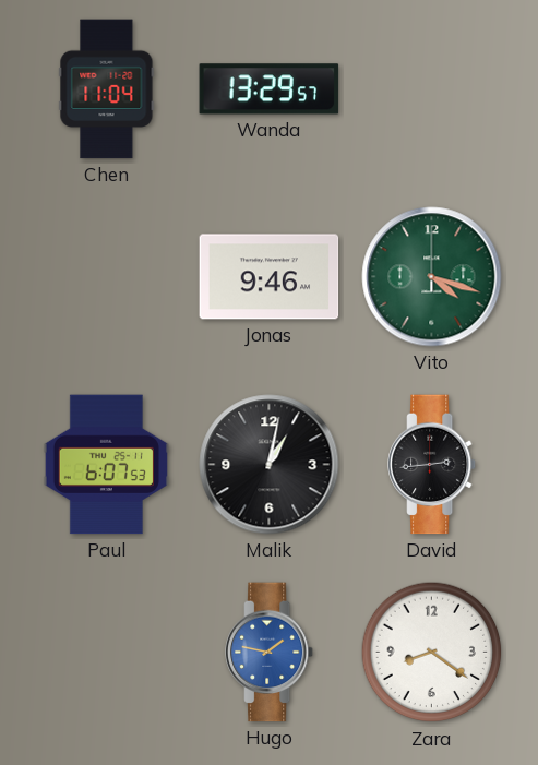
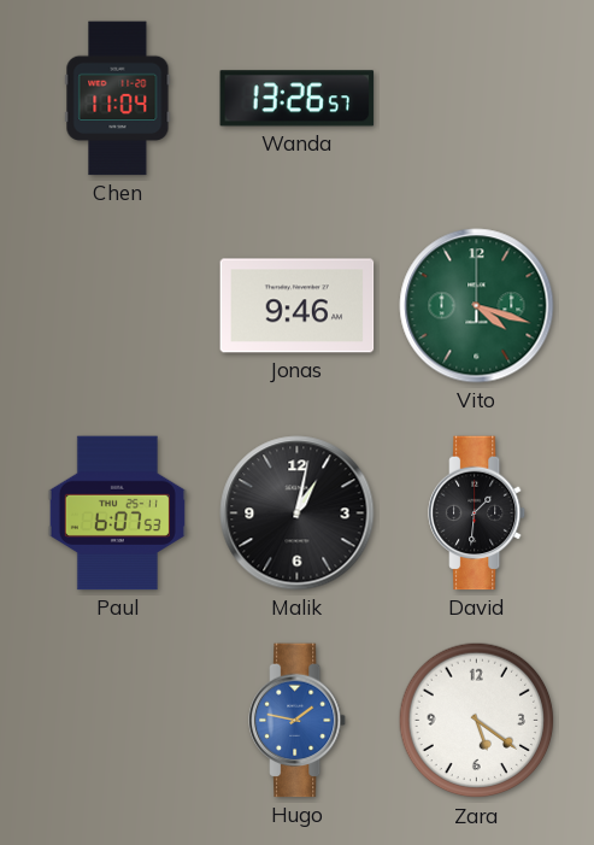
Wanda: 13:29 -> 13:26 (298, 99)
David: 2:44 -> 1:31 (478, 514)
Zara: 8:21 -> 5:21 (477, 721)
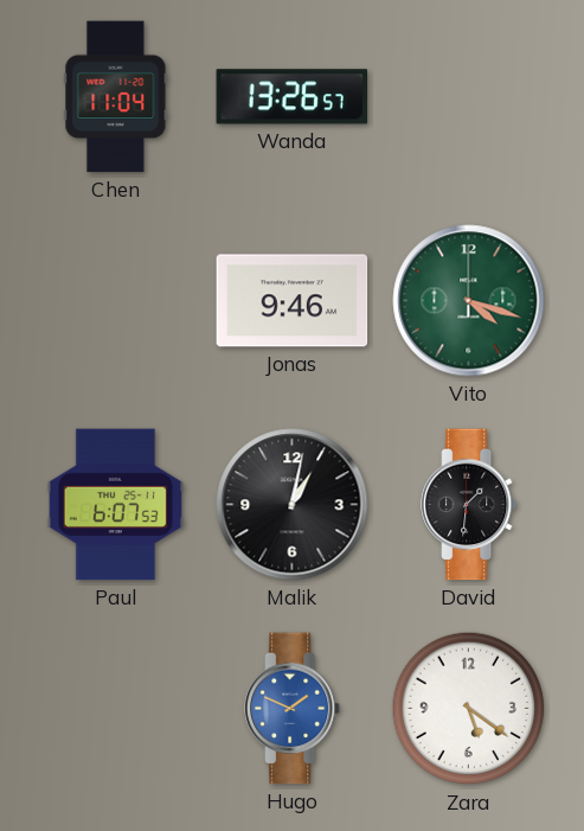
Hugo: 1:47 -> 1:49 (294, 709)
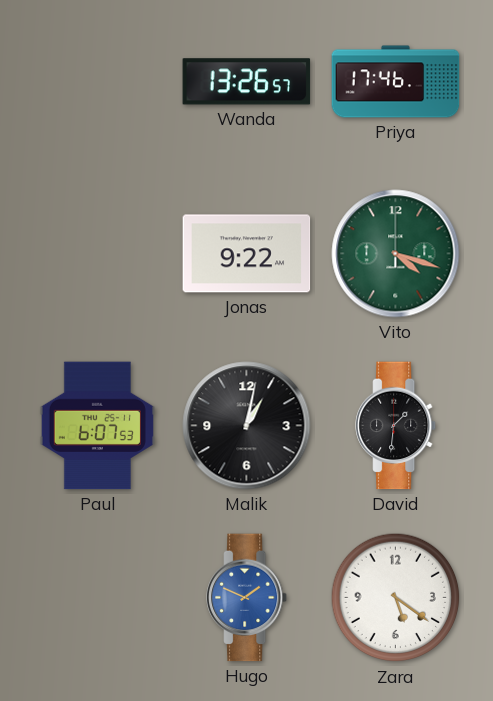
Chen: 11:04 -> none (116, 97)
Priya: none -> 17:46 (396, 82)
Jonas: 9:46 -> 9:22 (247, 254)
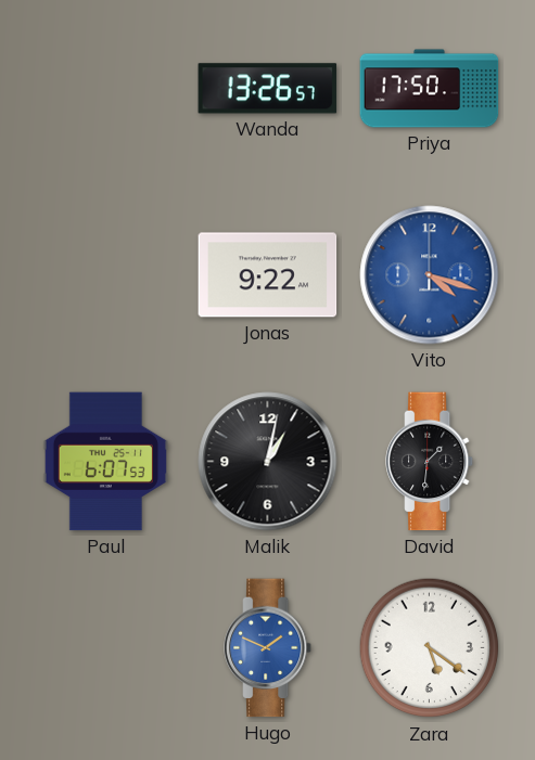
Priya: 17:46 -> 17:50 (430, 89)
Vito dial: green -> blue (430, 275)
